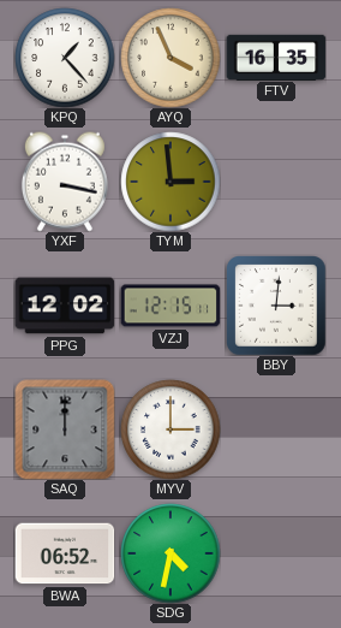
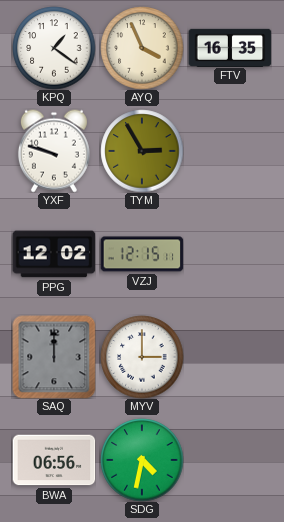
KPQ: 1:23 -> 1:21 (54, 48)
YXF: 3:17 -> 9:48 (54, 151)
TYM: 2:59 -> 2:55 (142, 151)
BBY: 3:01 -> none (276, 306)
BWA: 06:52 -> 06:56 (54, 460)
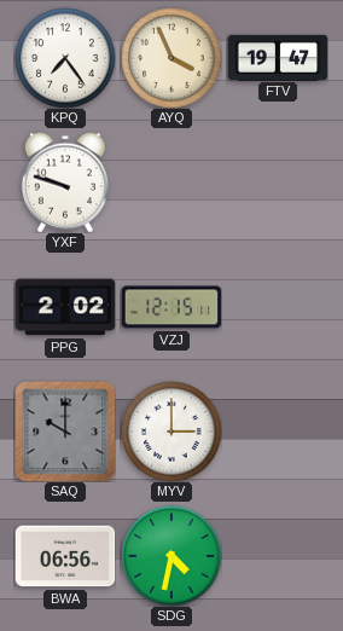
KPQ: 1:21 -> 7:24 (65, 58)
FTV: 16:35 -> 19:47 (278, 57)
TYM: 2:55 -> none (142, 151)
PPG: 12:02 -> 2:02 (65, 307)
SAQ: 12:00 -> 10:00 (65, 432)
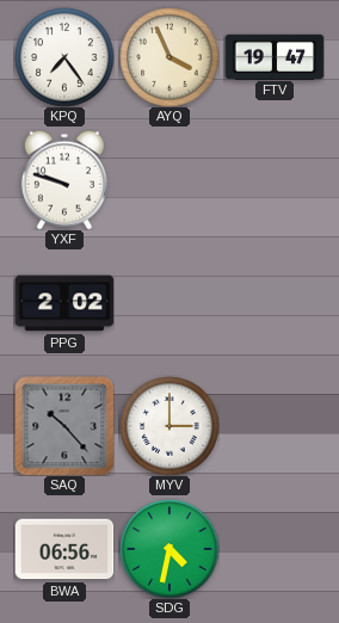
VZJ: 12:15 -> none (171, 307)
SAQ: 10:00 -> 10:23 (64, 426)
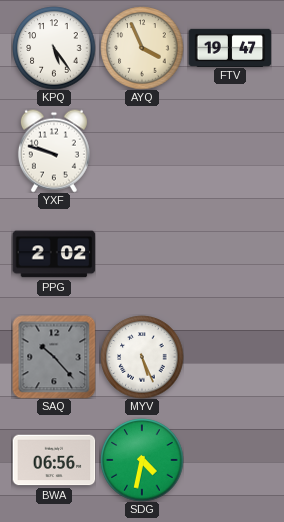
KPQ: 7:24 -> 5:24 (54, 48)
MYV: 3:00 -> 5:26 (142, 357)
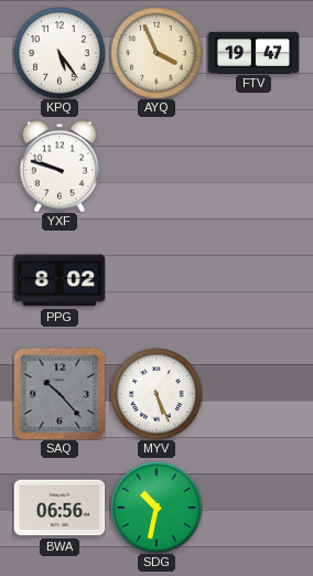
PPG: 2:02 -> 8:02 (60, 280)
SDG: 4:32 -> 10:32 (156, 508)
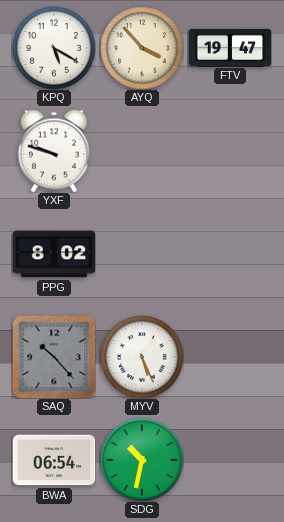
KPQ: 5:24 -> 5:20 (54, 48)
AYQ: 3:56 -> 3:53 (142, 48)
BWA: 06:56 -> 06:54 (54, 460)
